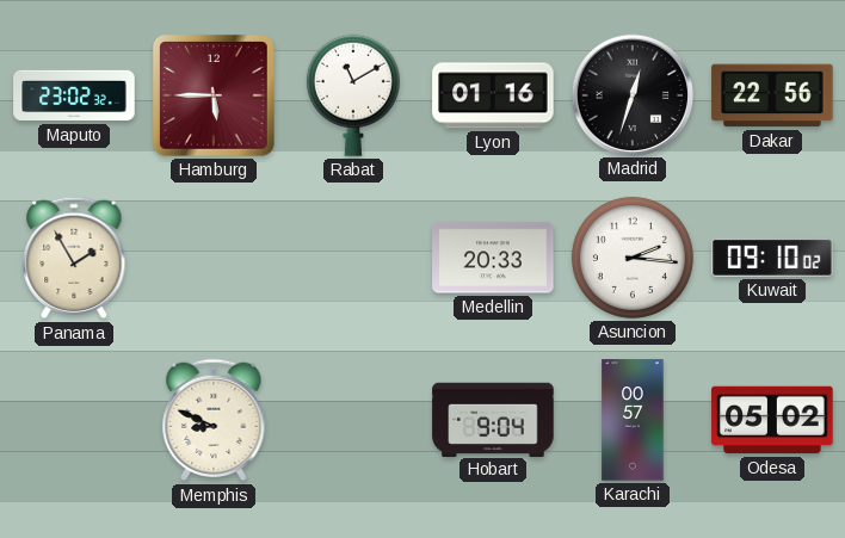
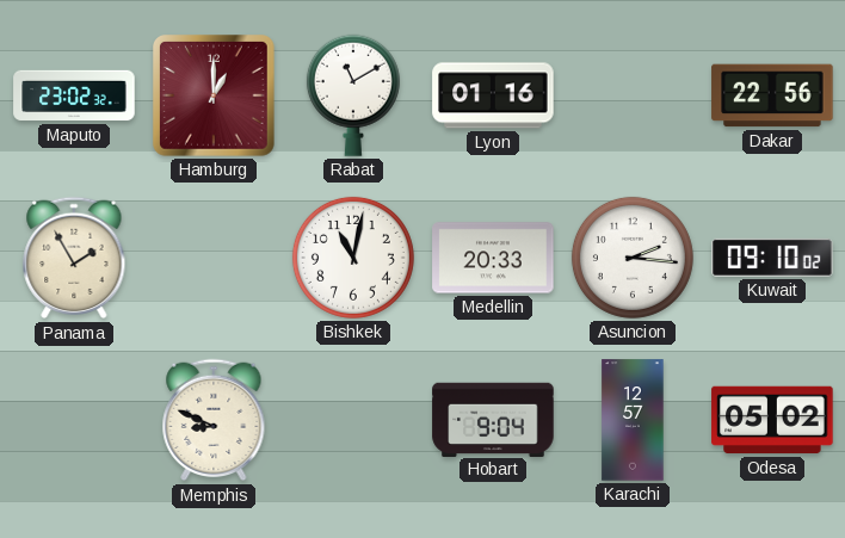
Hamburg: 5:45 -> 1:00 (215, 97)
Madrid: 12:33 -> none (631, 94)
Bishkek: none -> 11:02 (353, 258)
Karachi: 00:57 -> 12:57 (633, 420)
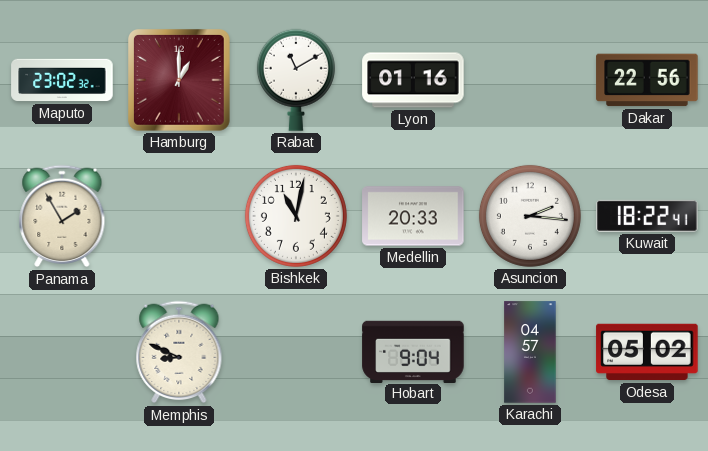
Kuwait: 09:10 -> 18:22 (647, 216)
Karachi: 12:57 -> 04:57 (530, 352)
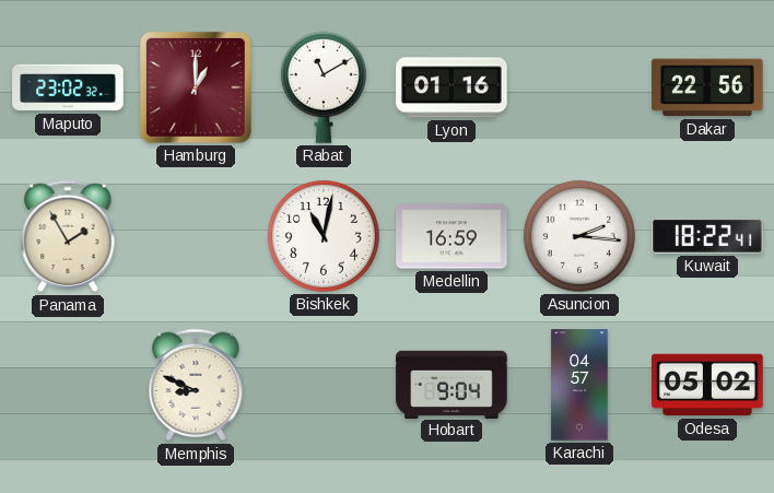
Medellin: 20:33 -> 16:59 (451, 236)
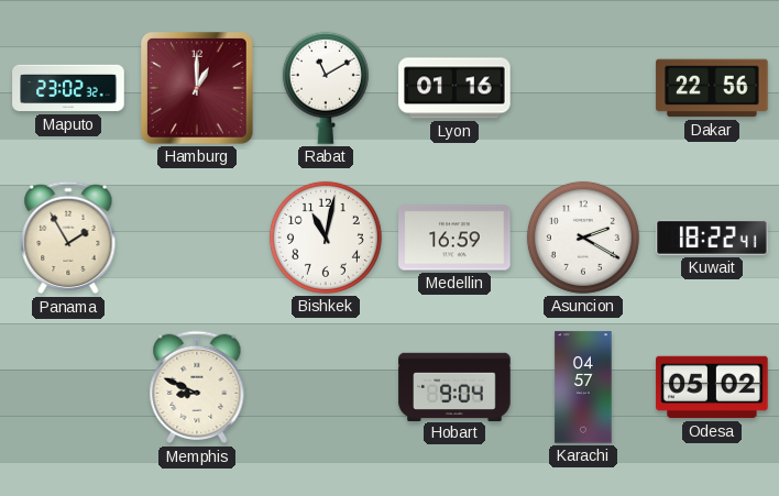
Asuncion: 2:16 -> 2:20 (583, 238)
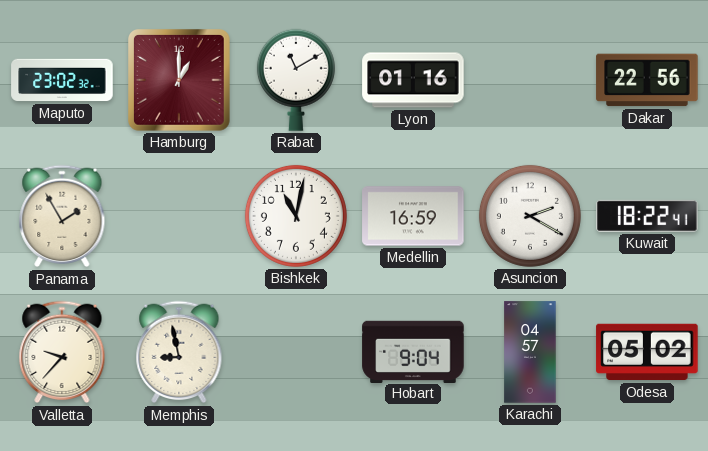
Valletta: none -> 9:37 (62, 352)
Memphis: 8:49 -> 8:58 (179, 352)
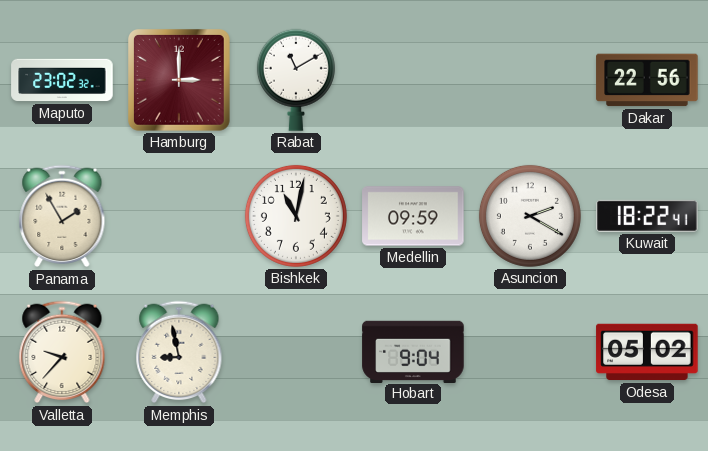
Hamburg: 1:00 -> 3:00 (180, 81)
Lyon: 01:16 -> none (413, 80)
Medellin: 16:59 -> 09:59 (413, 216)
Karachi: 04:57 -> none (530, 352)
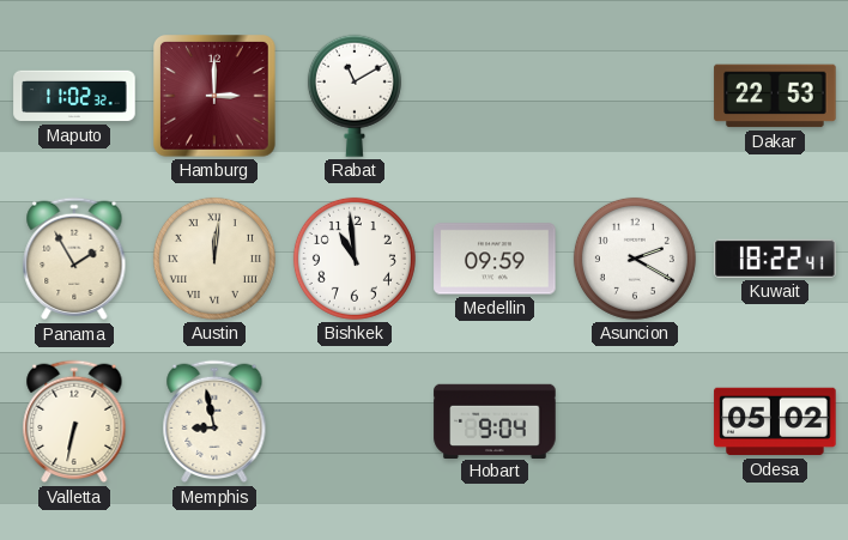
Maputo: 23:02 -> 11:02 (74, 96)
Dakar: 22:56 -> 22:53 (775, 96)
Austin: none -> 12:01 (214, 259)
Bishkek: 11:02 -> 10:59 (355, 259)
Valletta: 9:37 -> 6:32 (74, 421)
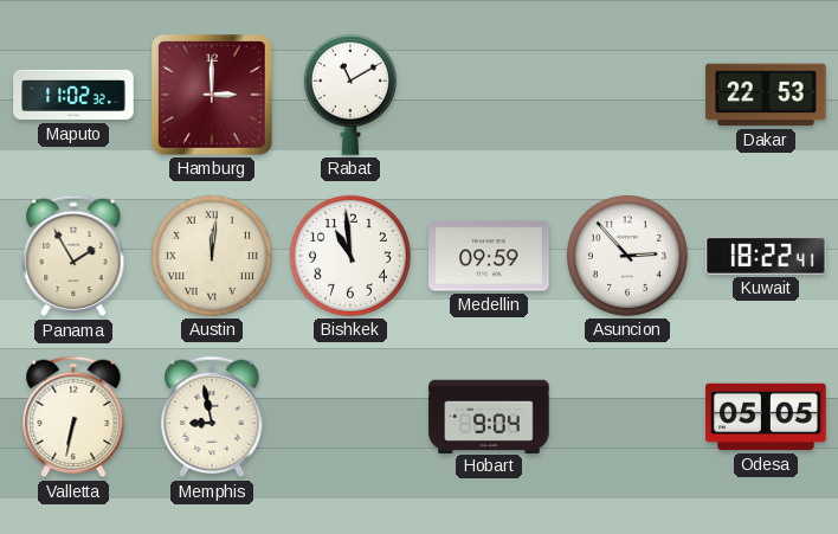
Asuncion: 2:20 -> 2:53 (627, 256)
Odesa: 05:02 -> 05:05 (766, 417)
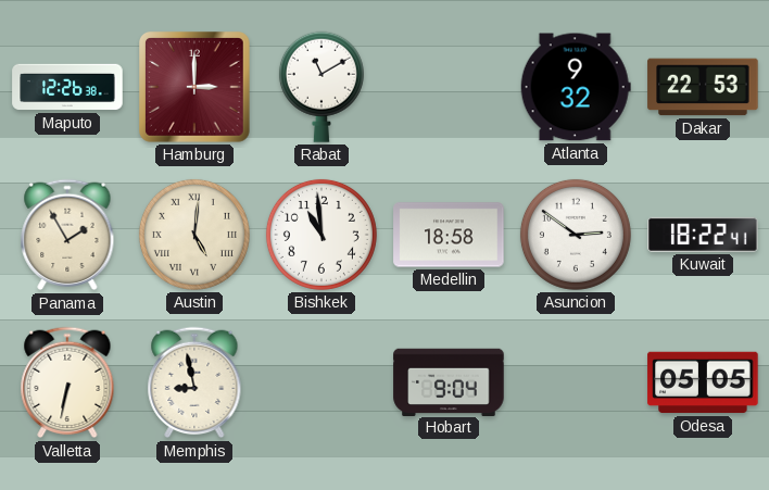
Maputo: 11:02 -> 12:26 (67, 87)
Atlanta: none -> 9:32 (576, 87)
Austin: 12:01 -> 5:01 (194, 235)
Medellin: 09:59 -> 18:58 (449, 235)
Asuncion: 2:53 -> 2:51 (576, 235)
